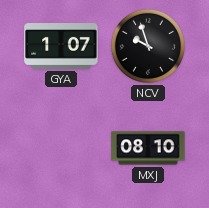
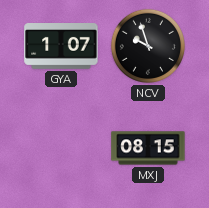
MXJ: 08:10 -> 08:15 (148, 148)
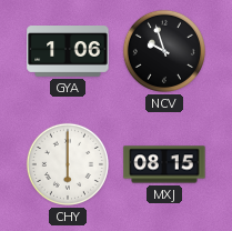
GYA: 1:07 -> 1:06 (68, 52)
CHY: none -> 6:00 (68, 164)
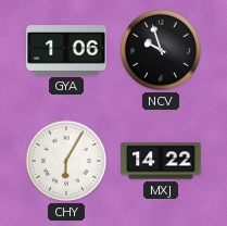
CHY: 6:00 -> 6:05 (66, 161)
MXJ: 08:15 -> 14:22 (161, 161)
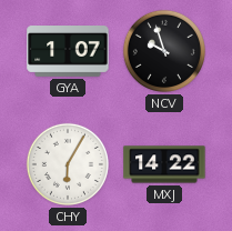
GYA: 1:06 -> 1:07 (68, 52)
